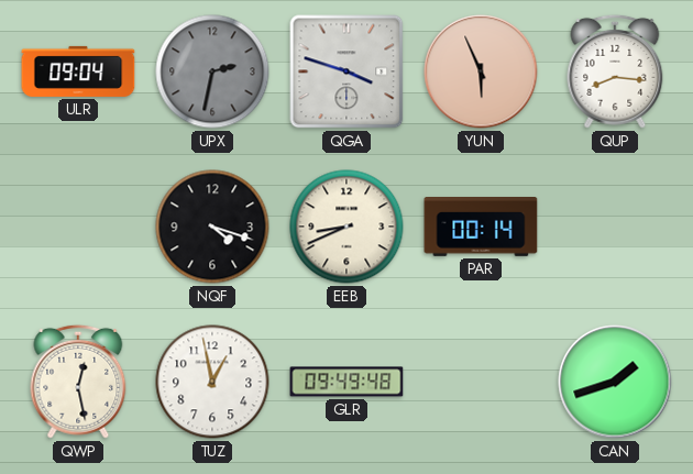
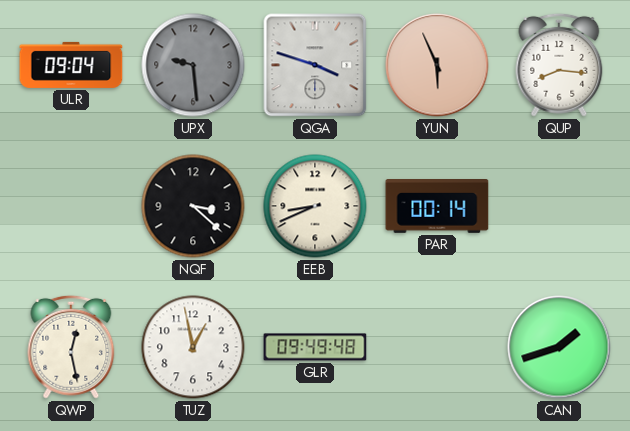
UPX: 2:32 -> 9:29 (193, 65)
NQF: 4:18 -> 3:22 (193, 206)
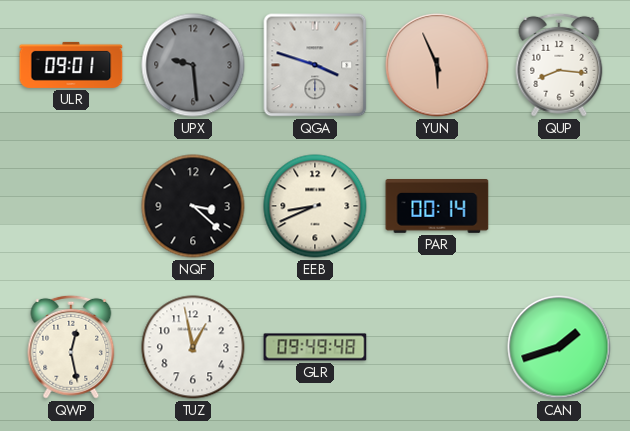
ULR: 09:04 -> 09:01 (71, 65)
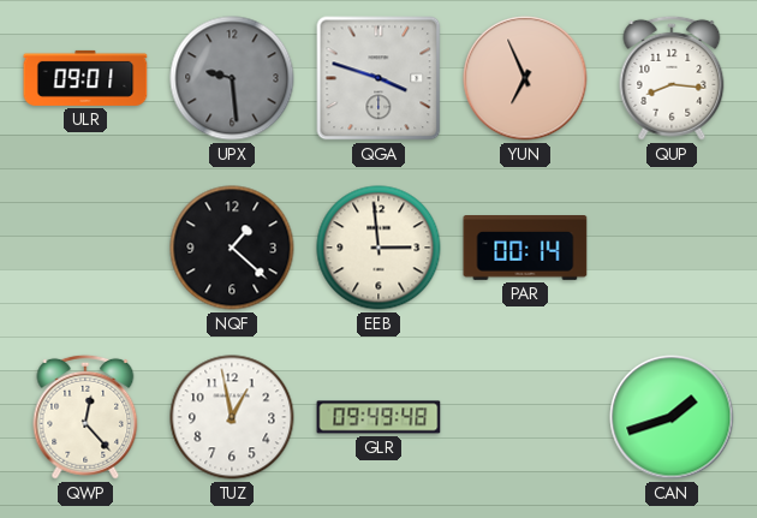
YUN: 5:56 -> 6:56 (525, 78)
NQF: 3:22 -> 1:22 (232, 248)
EEB: 8:41 -> 2:59 (378, 248)
QWP: 12:28 -> 12:23 (85, 417)
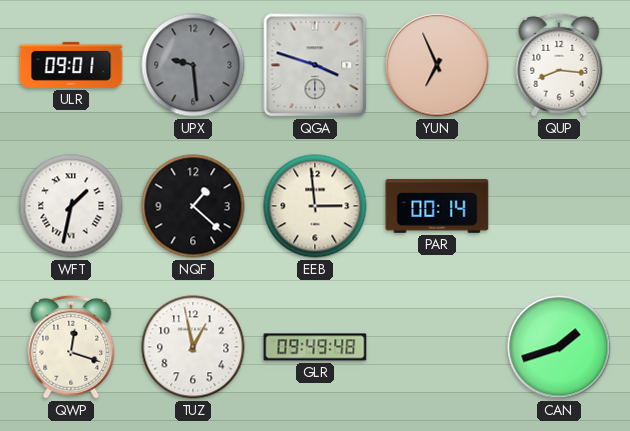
WFT: none -> 1:32 (71, 206)
QWP: 12:23 -> 12:18 (71, 347)
